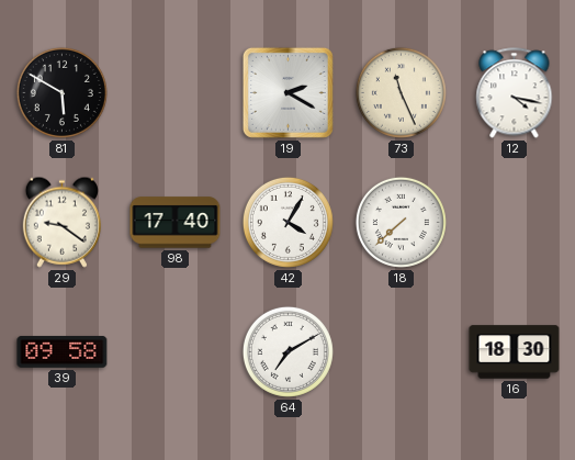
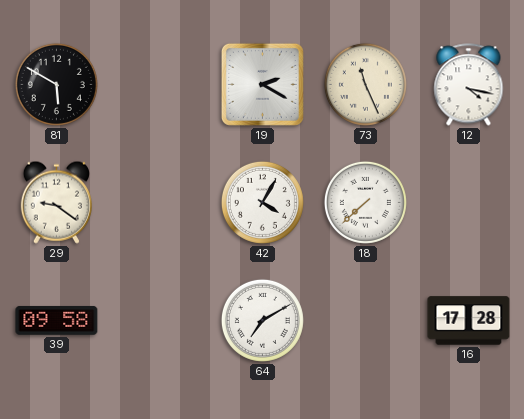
98: 17:40 -> none (176, 223)
16: 18:30 -> 17:28 (469, 321)
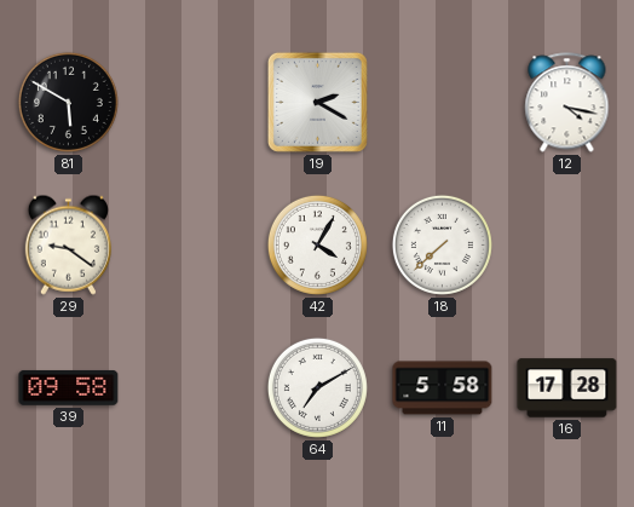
73: 11:26 -> none (365, 84)
11: none -> 5:58 (443, 388)
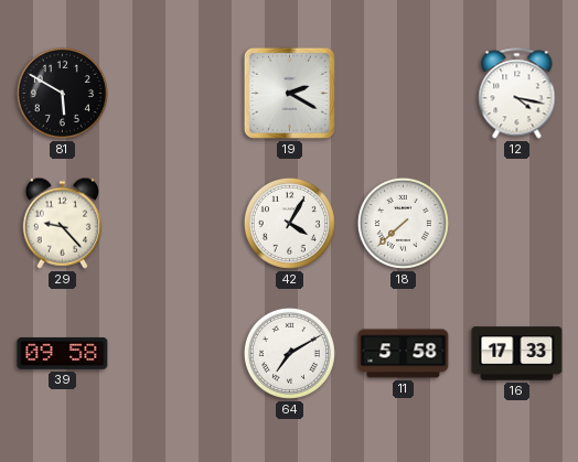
29: 9:21 -> 9:23 (62, 223)
16: 17:28 -> 17:33 (517, 354)
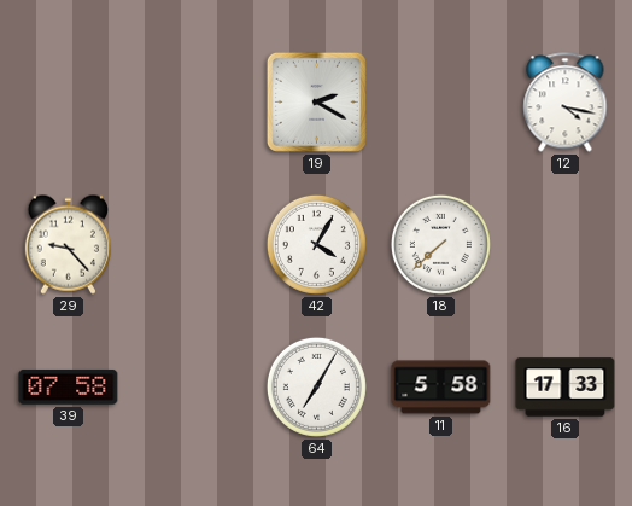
81: 5:50 -> none (62, 93)
39: 09:58 -> 07:58 (69, 388)
64: 7:10 -> 7:05 (316, 386)
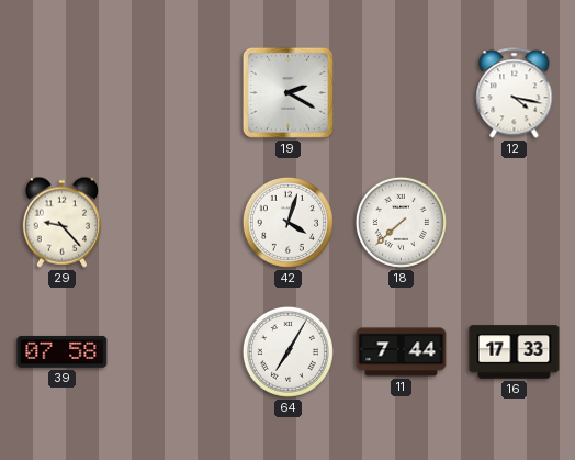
42: 4:05 -> 4:03 (287, 222)
11: 5:58 -> 7:44 (402, 352)
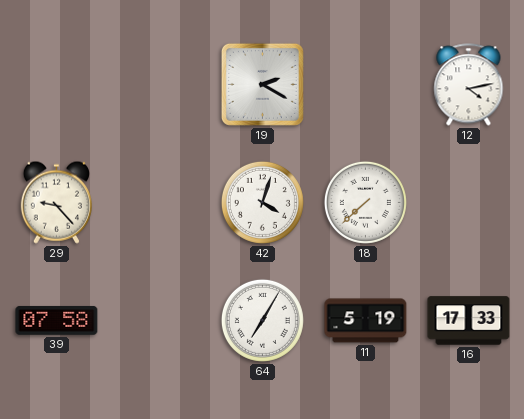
12: 4:17 -> 4:13 (469, 85)
11: 7:44 -> 5:19 (366, 321)
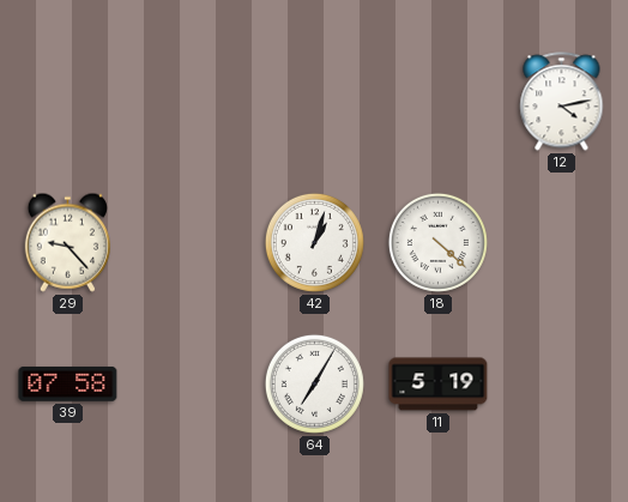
19: 2:20 -> none (262, 84)
42: 4:03 -> 1:03 (314, 242)
18: 7:38 -> 4:22 (437, 242)
16: 17:33 -> none (469, 321)
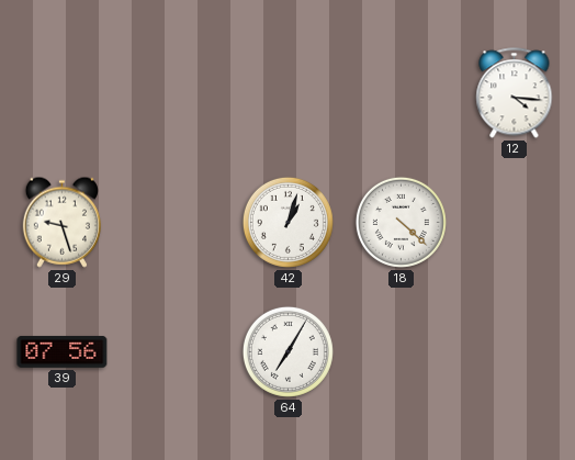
12: 4:13 -> 4:16 (515, 93)
29: 9:23 -> 9:27 (61, 222)
39: 07:58 -> 07:56 (63, 352)
11: 5:19 -> none (439, 385)
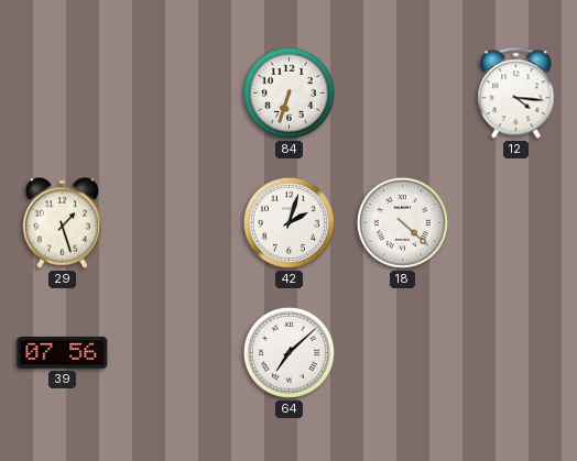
84: none -> 6:33 (288, 92)
29: 9:27 -> 1:27 (62, 222)
42: 1:03 -> 2:03 (288, 222)
64: 7:05 -> 7:08 (288, 352)
